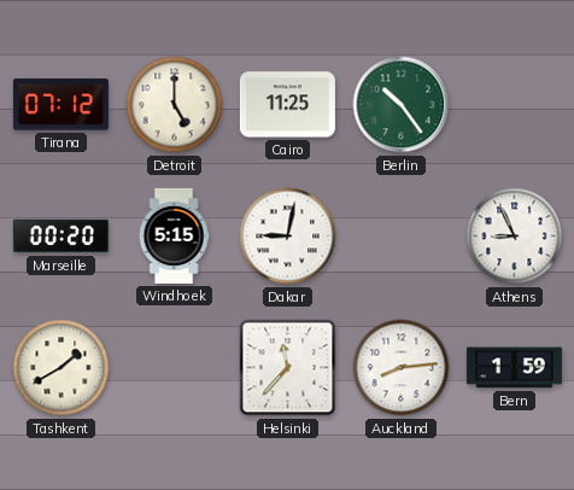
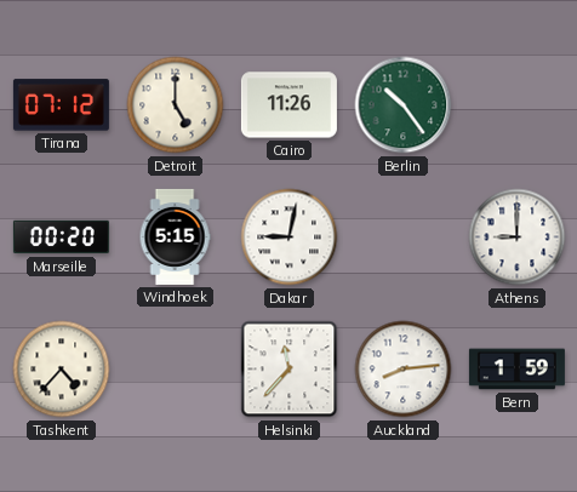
Cairo: 11:25 -> 11:26 (288, 105)
Athens: 8:56 -> 9:00 (518, 238)
Tashkent: 1:40 -> 4:37 (62, 370)
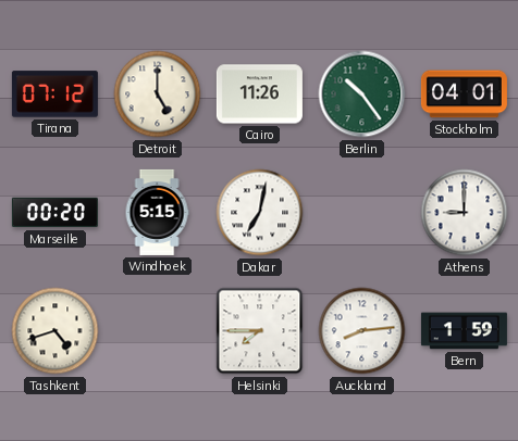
Stockholm: none -> 04:01 (464, 94)
Dakar: 9:02 -> 7:02 (260, 213)
Tashkent: 4:37 -> 4:42 (55, 331)
Helsinki: 11:37 -> 7:45 (260, 331)
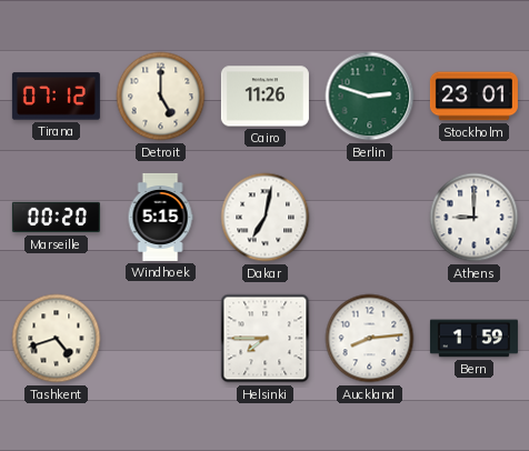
Berlin: 10:24 -> 2:48 (370, 97)
Stockholm: 04:01 -> 23:01 (473, 97)
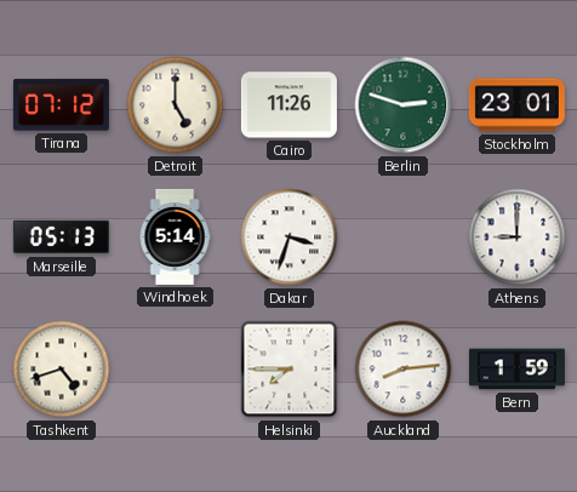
Marseille: 00:20 -> 05:13 (61, 238)
Windhoek: 5:15 -> 5:14 (175, 236)
Dakar: 7:02 -> 3:33 (290, 238)
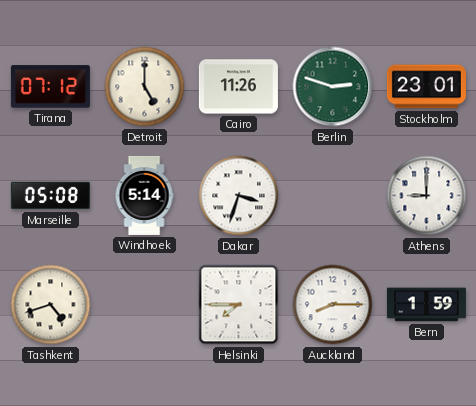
Marseille: 05:13 -> 05:08 (50, 196)
Auckland: 8:14 -> 8:15 (333, 305)
